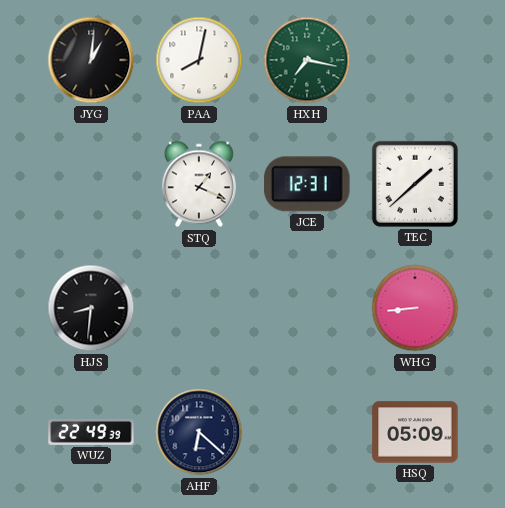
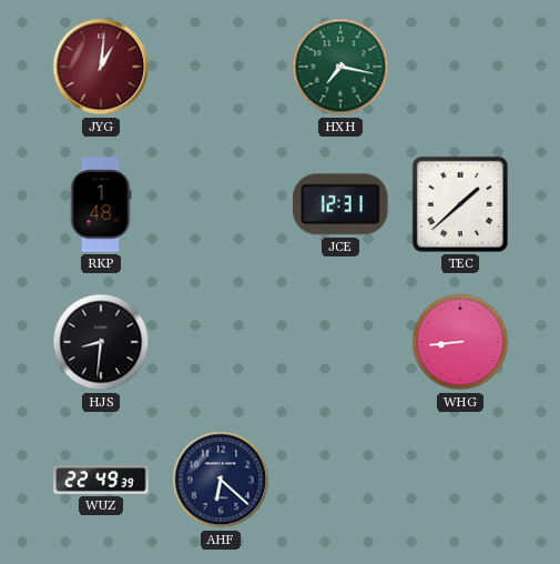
JYG dial: black -> burgundy (101, 67)
PAA: 8:02 -> none (199, 60)
RKP: none -> 1:48 (101, 204)
STQ: 1:19 -> none (199, 184)
HSQ: 05:09 -> none (415, 432)
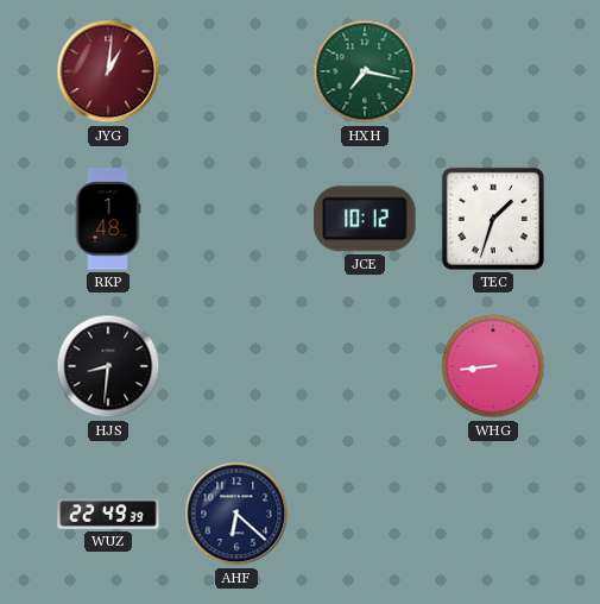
JCE: 12:31 -> 10:12 (365, 219)
TEC: 1:38 -> 1:33 (493, 219)
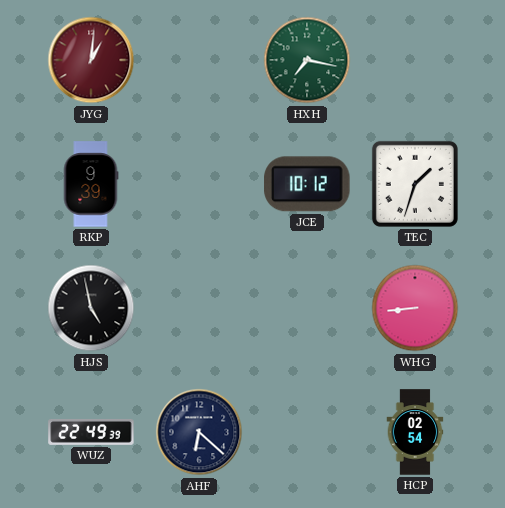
RKP: 1:48 -> 9:39 (91, 184)
HJS: 8:31 -> 4:58 (91, 308)
HCP: none -> 02:54 (415, 432)
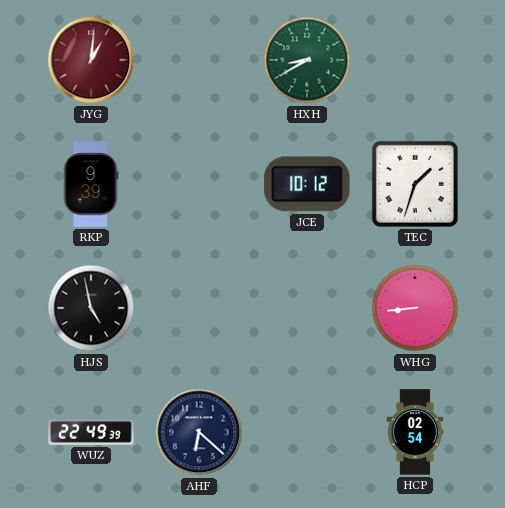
HXH: 7:17 -> 8:40 (307, 60)
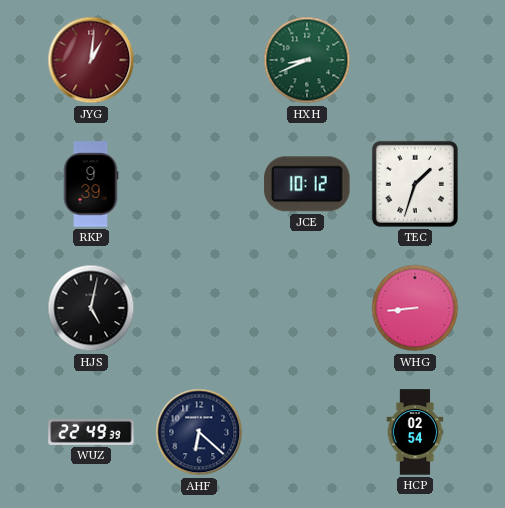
HXH: 8:40 -> 8:41 (307, 60)
HJS: 4:58 -> 5:02 (91, 308)
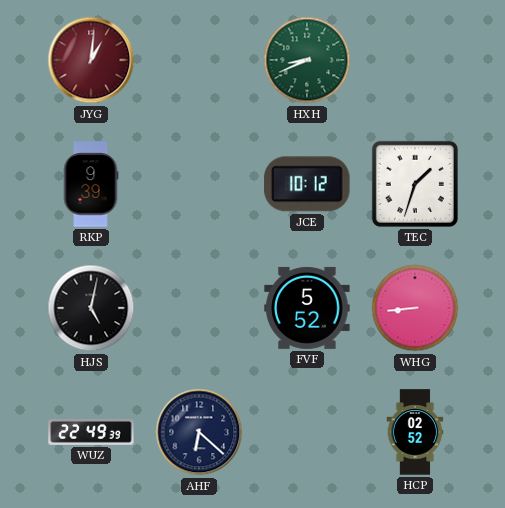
FVF: none -> 5:52 (307, 308)
HCP: 02:54 -> 02:52 (415, 432)
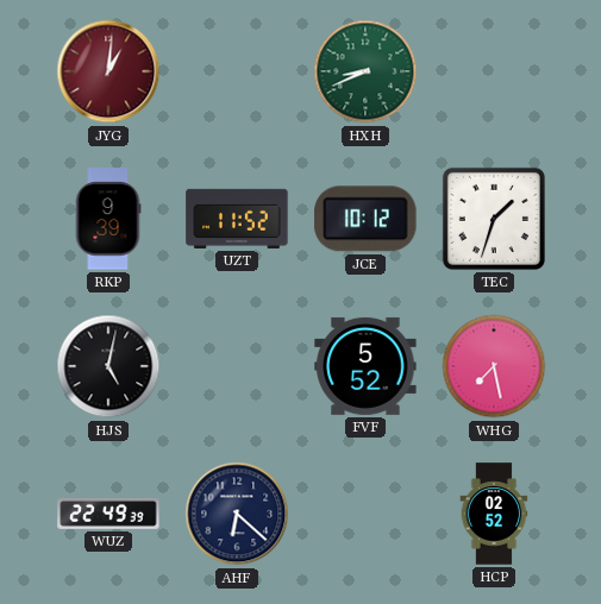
UZT: none -> 11:52 (237, 219)
WHG: 8:44 -> 7:28 (494, 366)
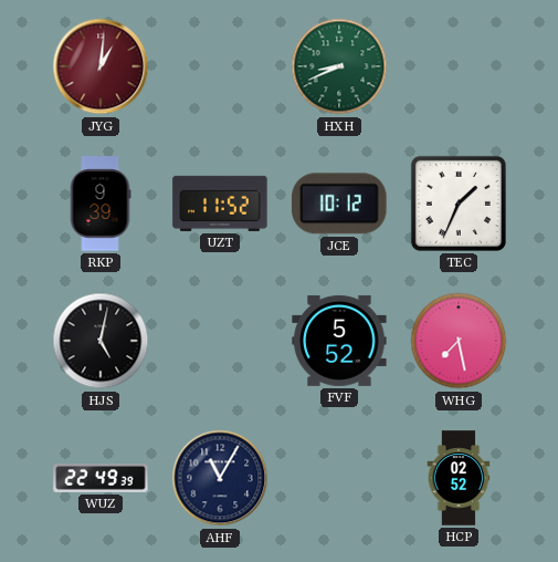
TEC: 1:33 -> 1:34 (459, 204)
AHF: 6:22 -> 11:05 (220, 478)
